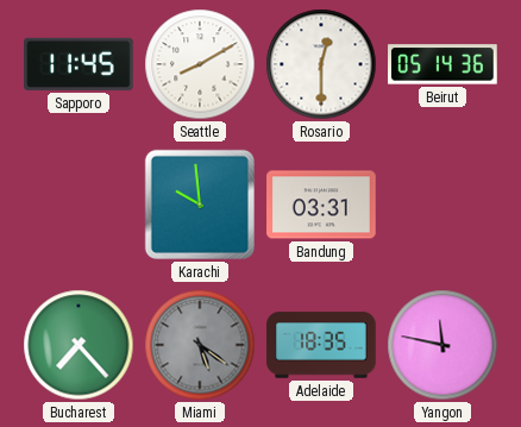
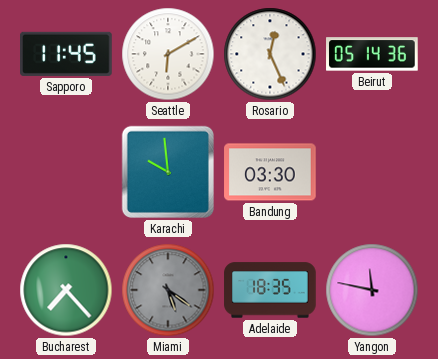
Seattle: 8:10 -> 6:10 (168, 54)
Rosario: 12:30 -> 12:26 (270, 54)
Bandung: 03:31 -> 03:30 (270, 172)
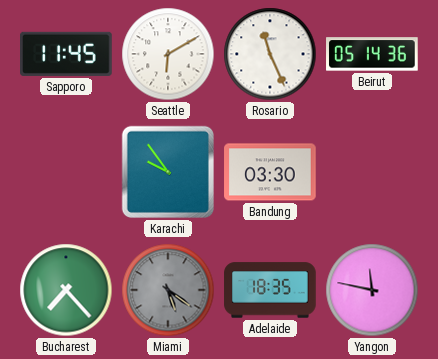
Rosario: 12:26 -> 11:26 (270, 54)
Karachi: 9:59 -> 9:54 (168, 172)
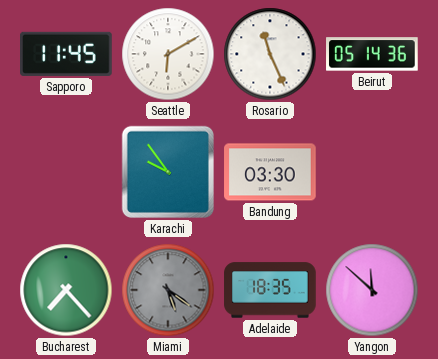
Yangon: 11:47 -> 11:52 (372, 290)
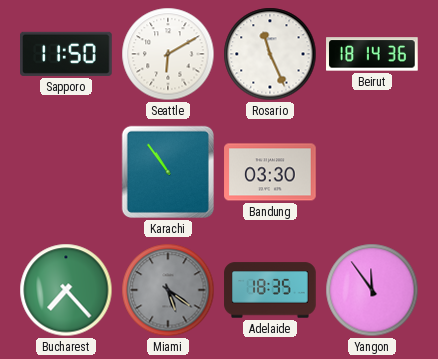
Sapporo: 11:45 -> 11:50 (66, 54)
Beirut: 05:14 -> 18:14 (372, 54)
Karachi: 9:54 -> 10:54 (168, 172)
Yangon: 11:52 -> 11:54 (372, 290)
